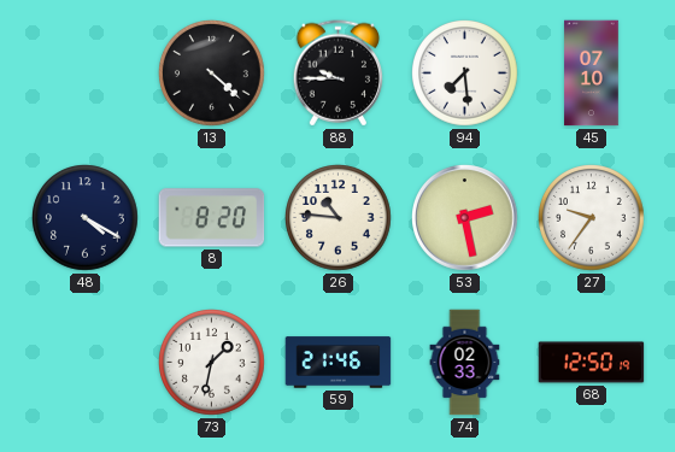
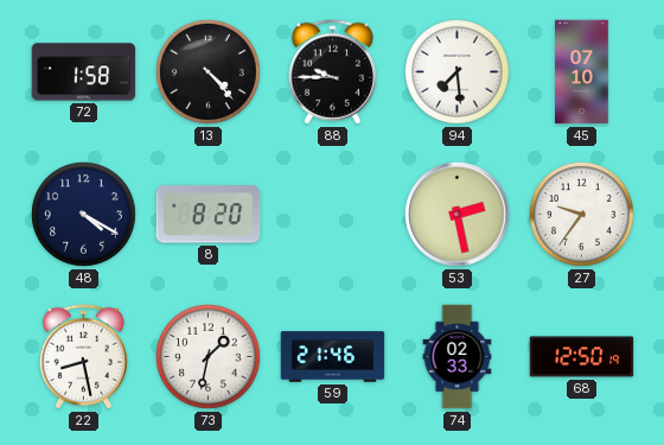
72: none -> 1:58 (84, 72)
13: 4:22 -> 4:23 (209, 72)
26: 10:46 -> none (339, 218)
22: none -> 8:28 (83, 357)
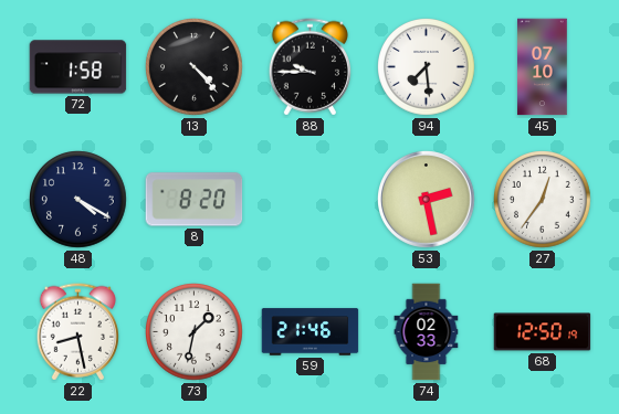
27: 9:36 -> 12:36 (543, 200)
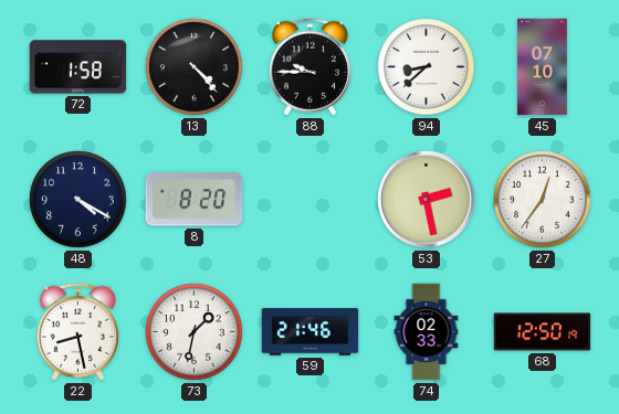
94: 7:29 -> 8:38 (427, 67)
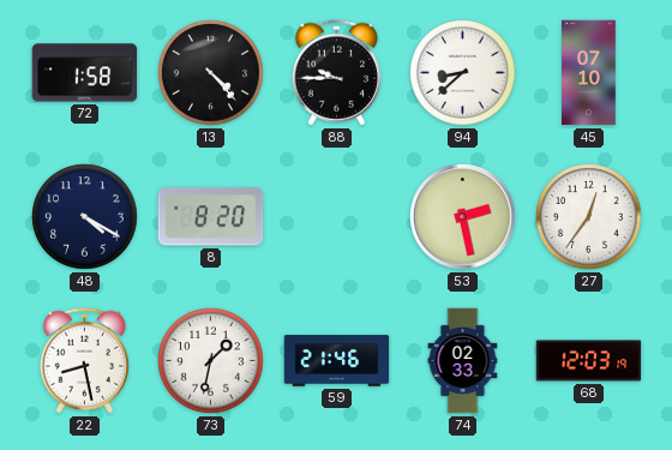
68: 12:50 -> 12:03 (589, 361)
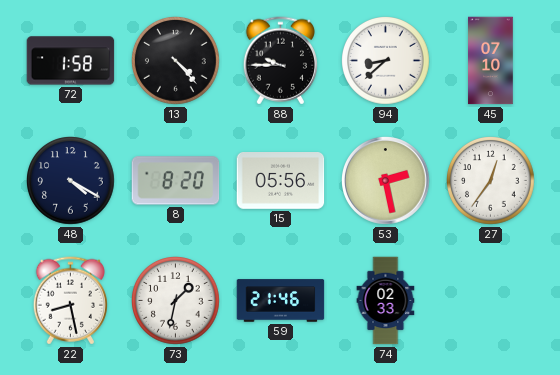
15: none -> 05:56 (281, 181)
68: 12:03 -> none (589, 361)
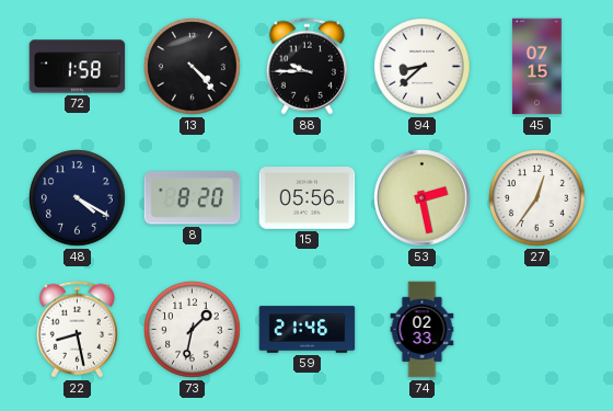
45: 07:10 -> 07:15 (537, 67)
